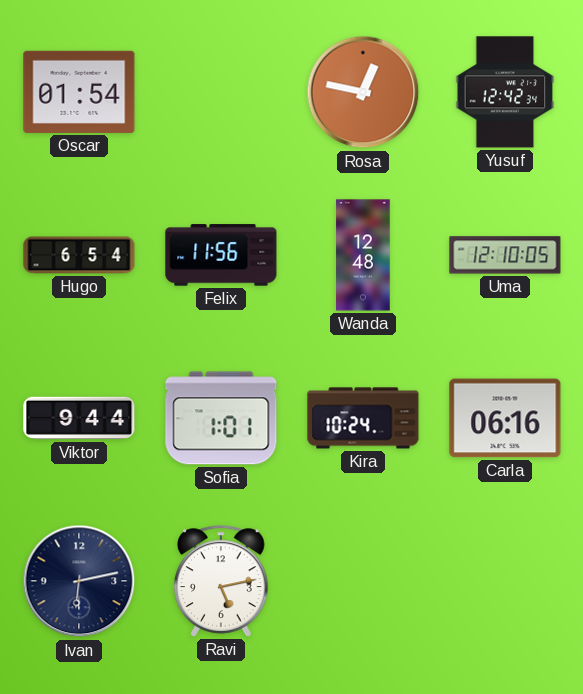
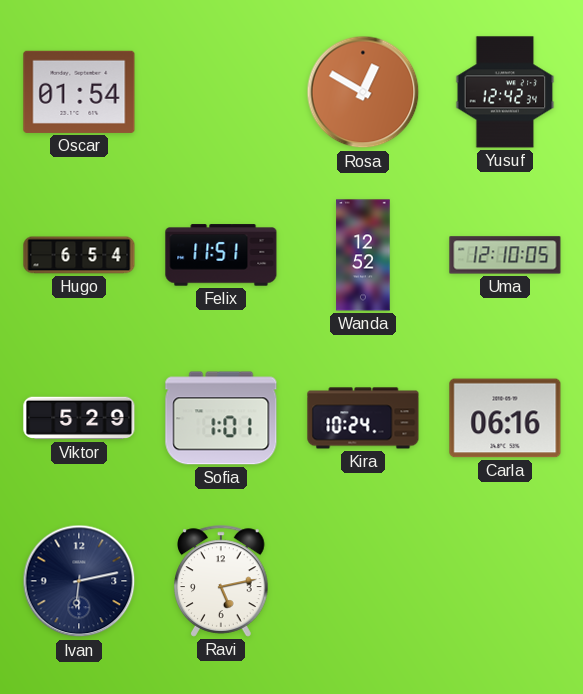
Rosa: 12:47 -> 12:50 (363, 92)
Felix: 11:56 -> 11:51 (221, 255)
Wanda: 12:48 -> 12:52 (363, 255)
Viktor: 9:44 -> 5:29 (79, 418)
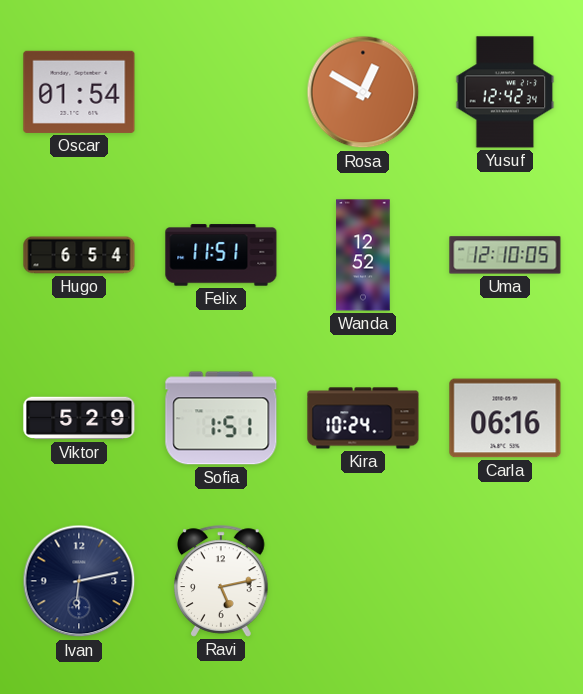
Sofia: 1:01 -> 1:51 (221, 418)
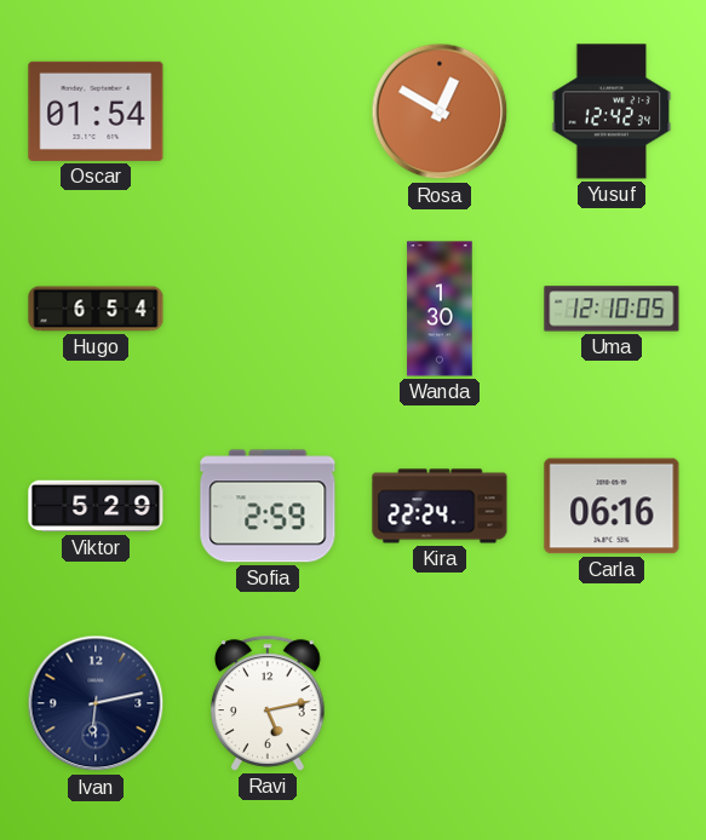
Felix: 11:51 -> none (221, 255)
Wanda: 12:52 -> 1:30 (440, 309)
Sofia: 1:51 -> 2:59 (268, 506)
Kira: 10:24 -> 22:24 (440, 506)
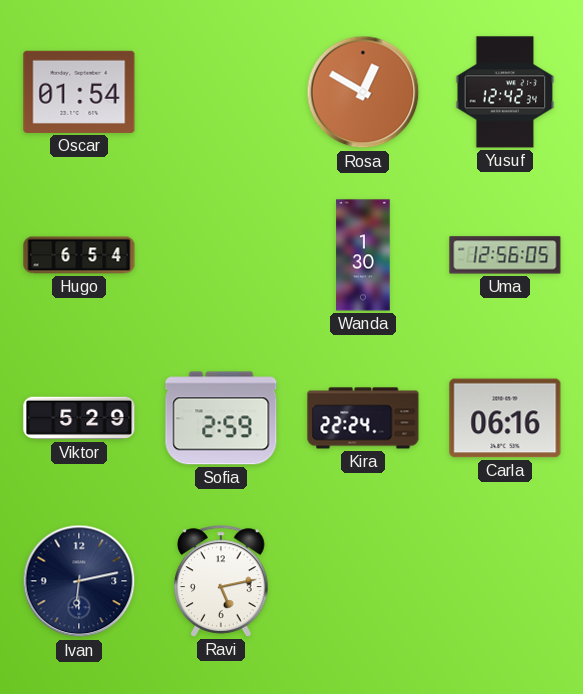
Uma: 12:10 -> 12:56 (505, 255)
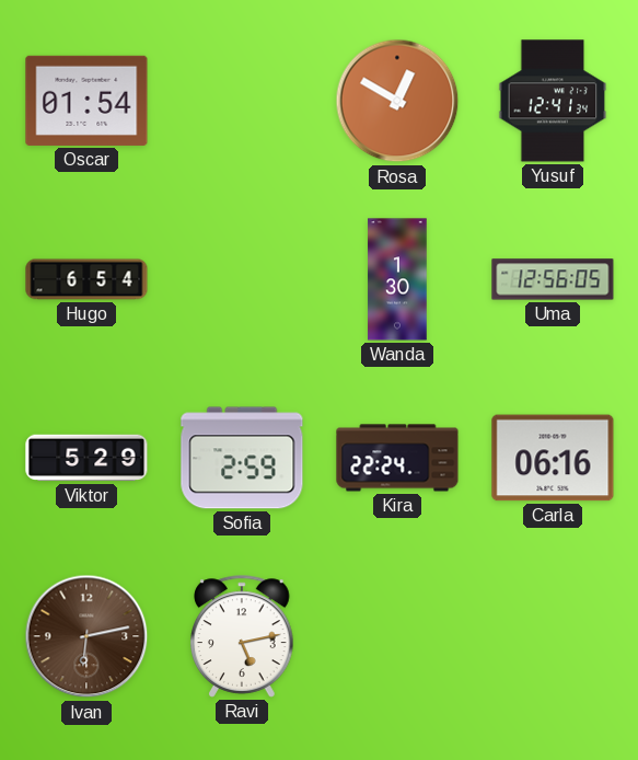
Yusuf: 12:42 -> 12:41 (553, 101)
Ivan dial: navy -> brown (86, 636)
